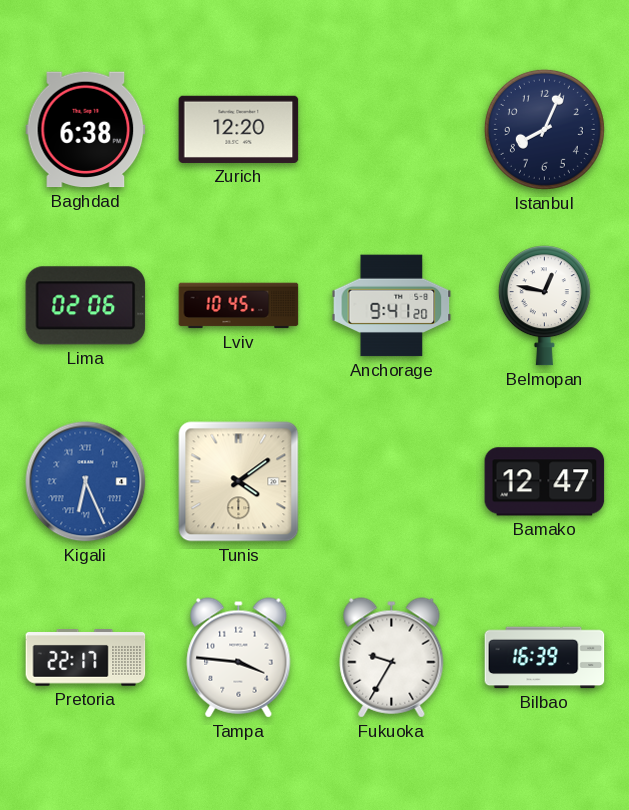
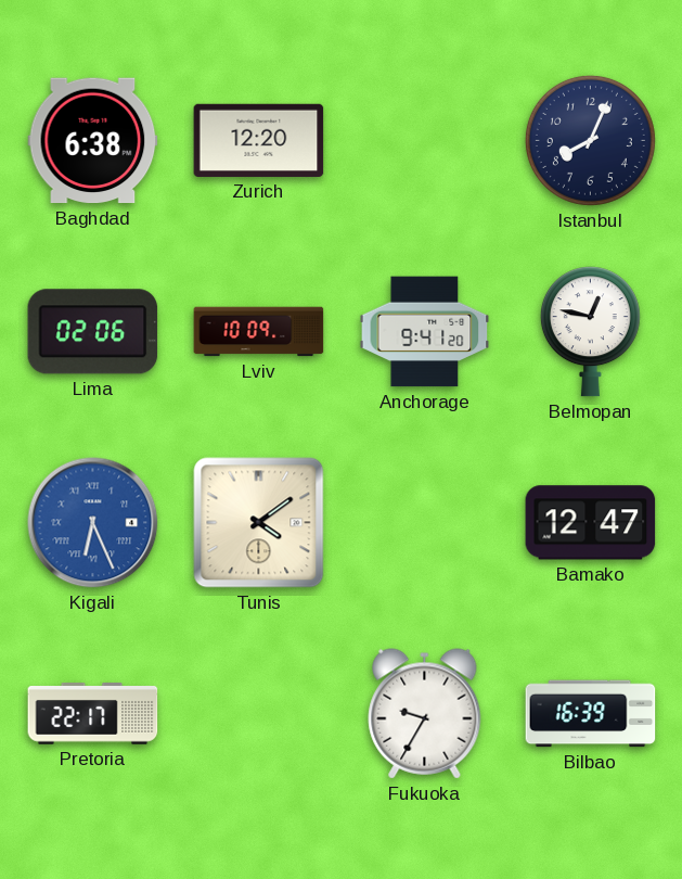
Lviv: 10:45 -> 10:09 (259, 332)
Tampa: 3:46 -> none (239, 658)
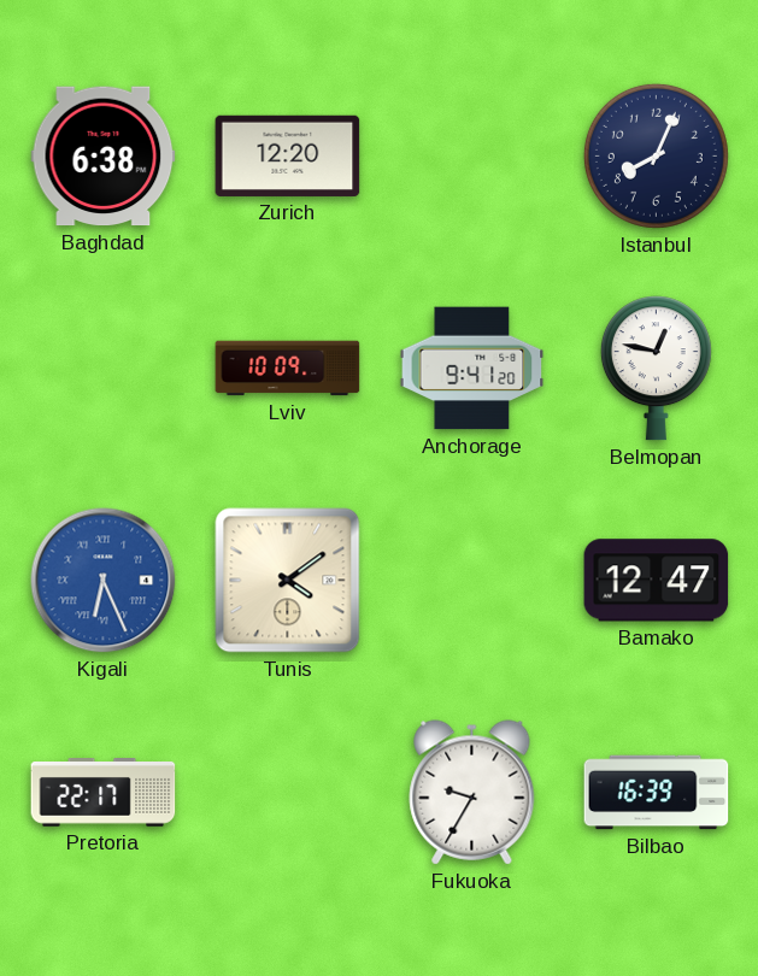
Lima: 02:06 -> none (93, 332)
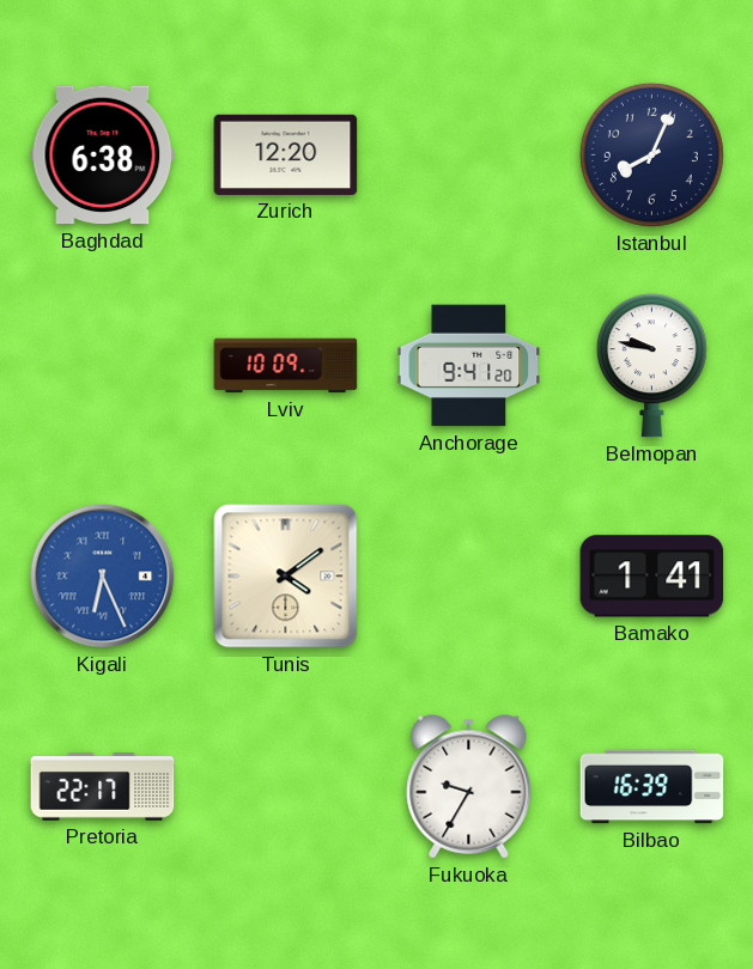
Belmopan: 12:47 -> 9:47 (651, 366)
Bamako: 12:47 -> 1:41 (652, 577)
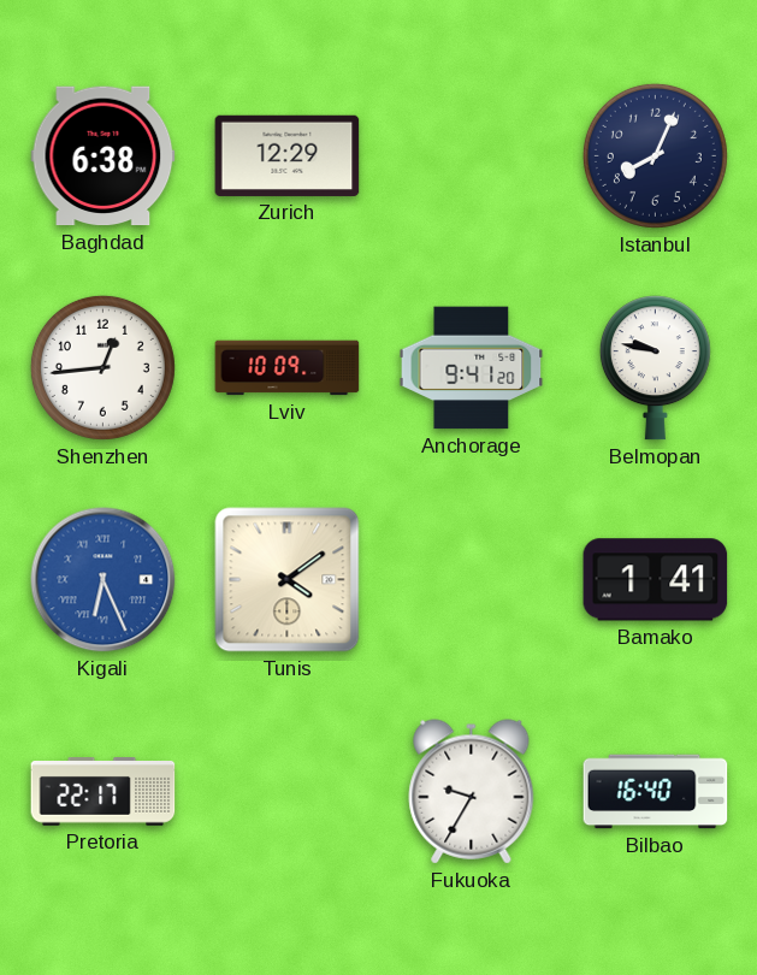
Zurich: 12:20 -> 12:29 (288, 155)
Shenzhen: none -> 12:44 (102, 367)
Bilbao: 16:39 -> 16:40 (656, 792)
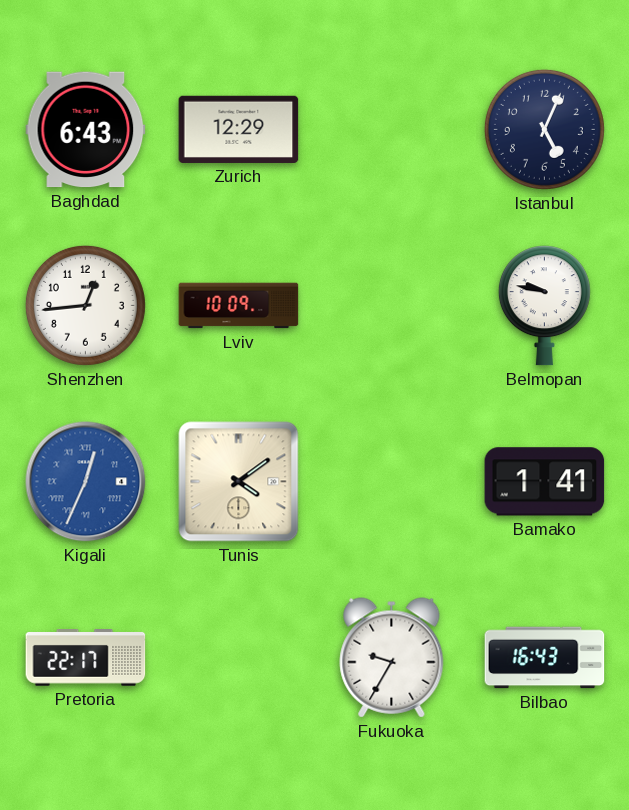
Baghdad: 6:38 -> 6:43 (86, 130)
Istanbul: 8:04 -> 5:04 (544, 129)
Anchorage: 9:41 -> none (472, 368)
Kigali: 6:26 -> 12:34 (86, 482)
Bilbao: 16:40 -> 16:43 (545, 658)
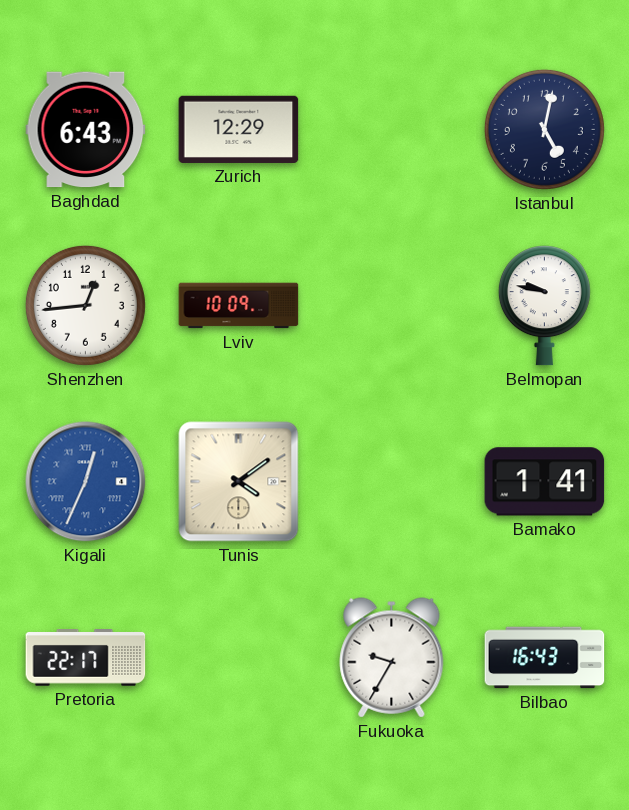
Istanbul: 5:04 -> 5:02 (544, 129)
